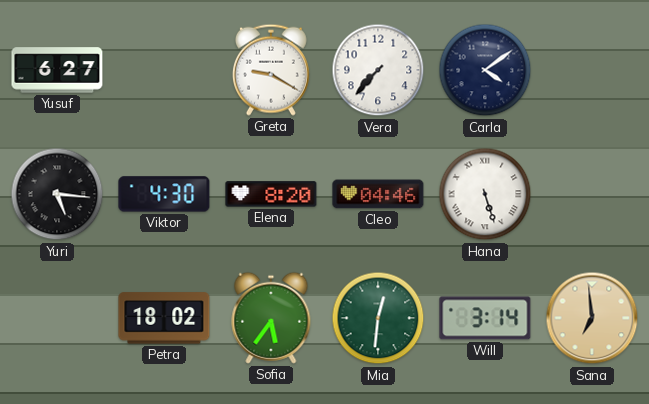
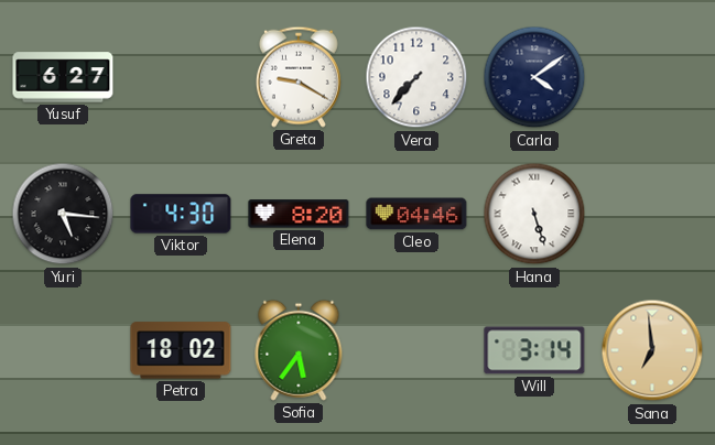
Mia: 12:31 -> none (378, 318)
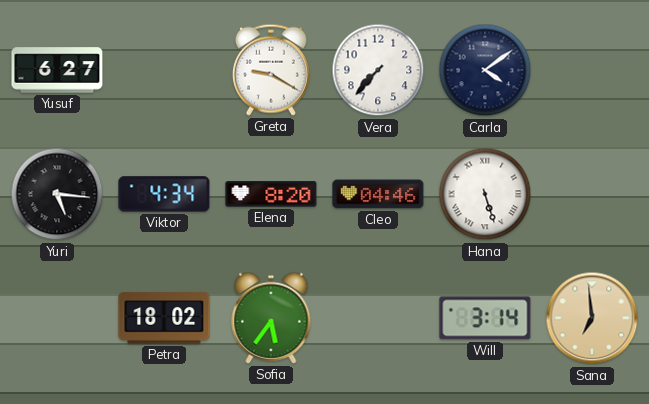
Viktor: 4:30 -> 4:34 (164, 194)
